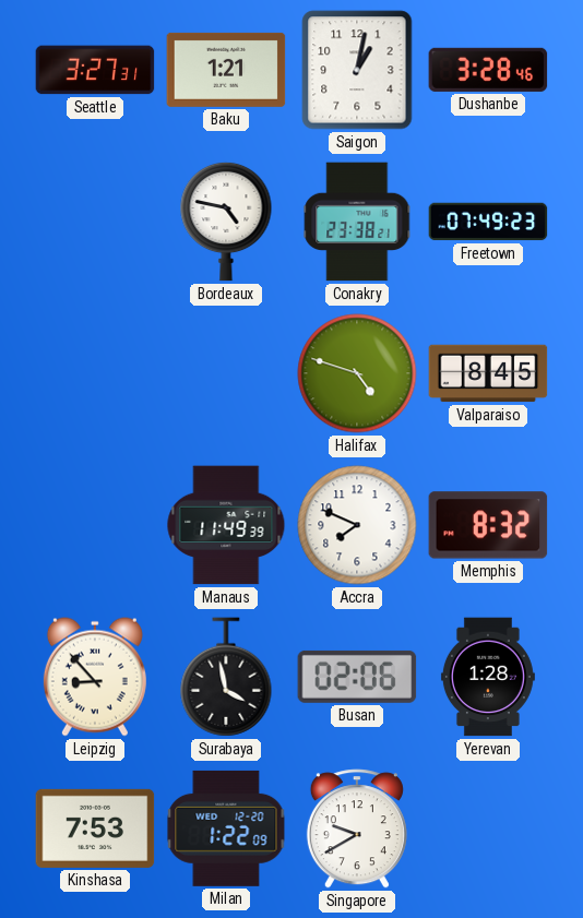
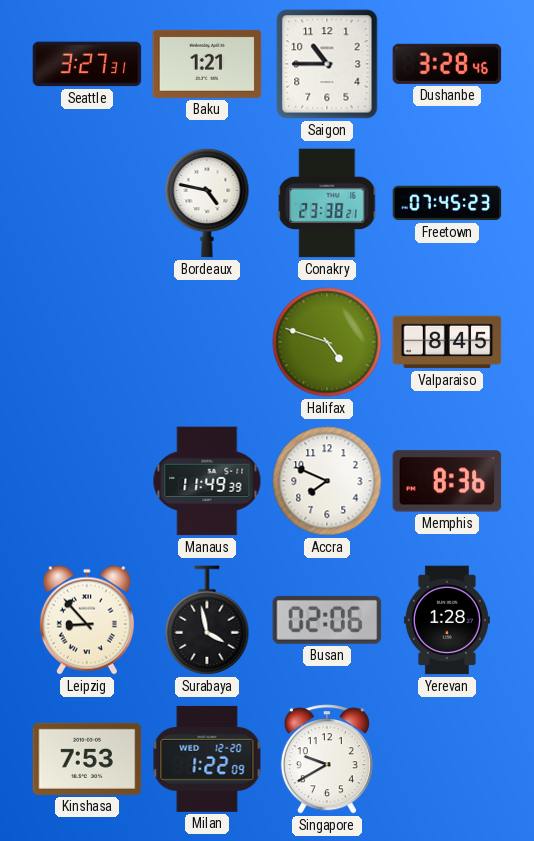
Saigon: 1:02 -> 10:45 (327, 64)
Freetown: 07:49 -> 07:45 (447, 203)
Memphis: 8:32 -> 8:36 (447, 481)
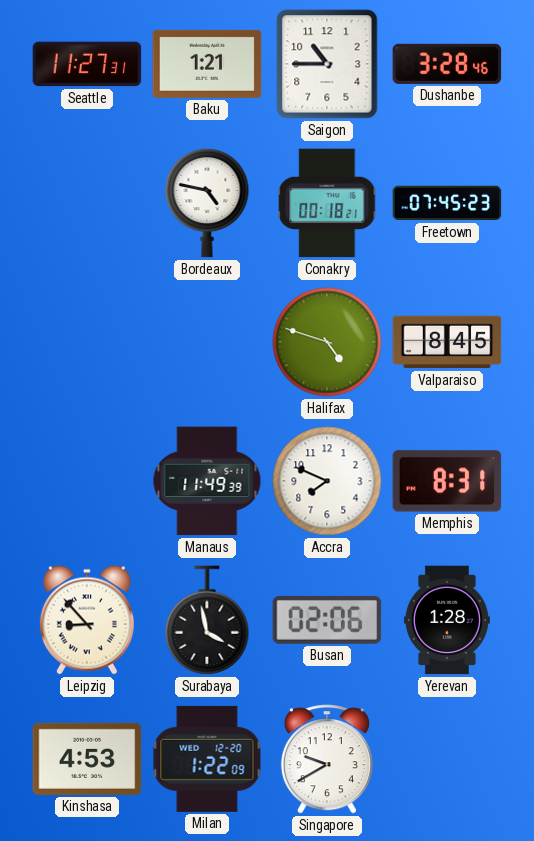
Seattle: 3:27 -> 11:27 (87, 64)
Conakry: 23:38 -> 00:18 (327, 203)
Memphis: 8:36 -> 8:31 (447, 481)
Kinshasa: 7:53 -> 4:53 (87, 759)
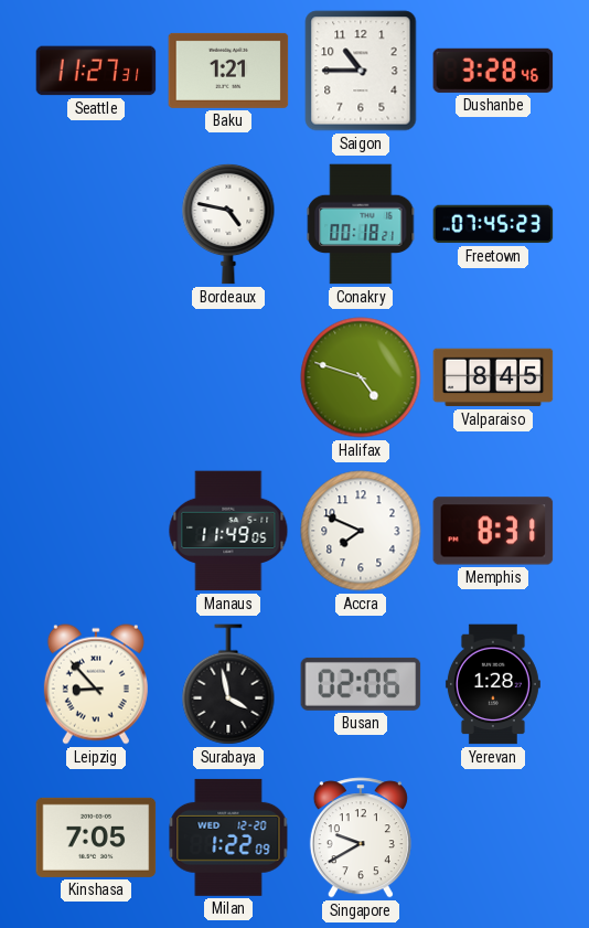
Manaus: 11:49:39 -> 11:49:05 (228, 531)
Kinshasa: 4:53 -> 7:05 (96, 838)
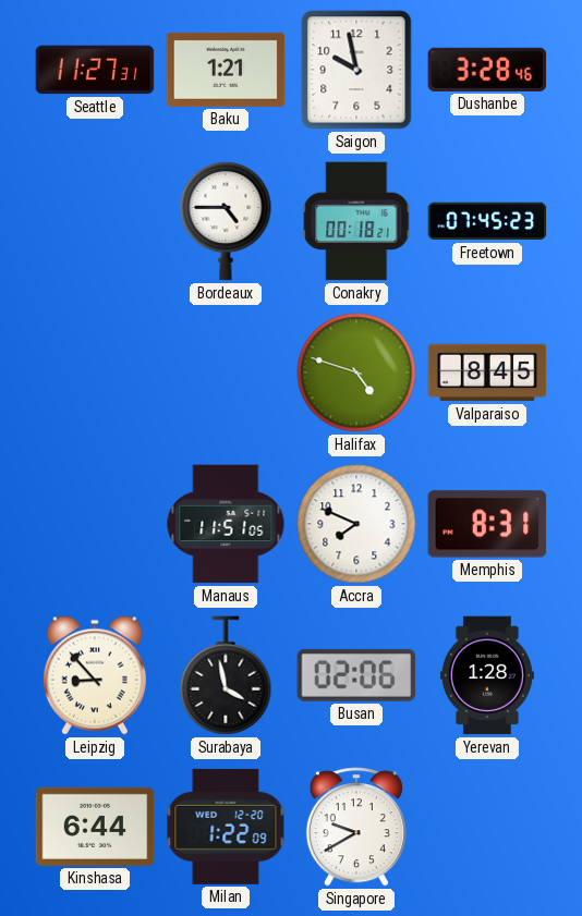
Saigon: 10:45 -> 9:58 (356, 70)
Bordeaux: 4:47 -> 4:45 (226, 221)
Manaus: 11:49 -> 11:51 (226, 524)
Kinshasa: 7:05 -> 6:44 (95, 827)
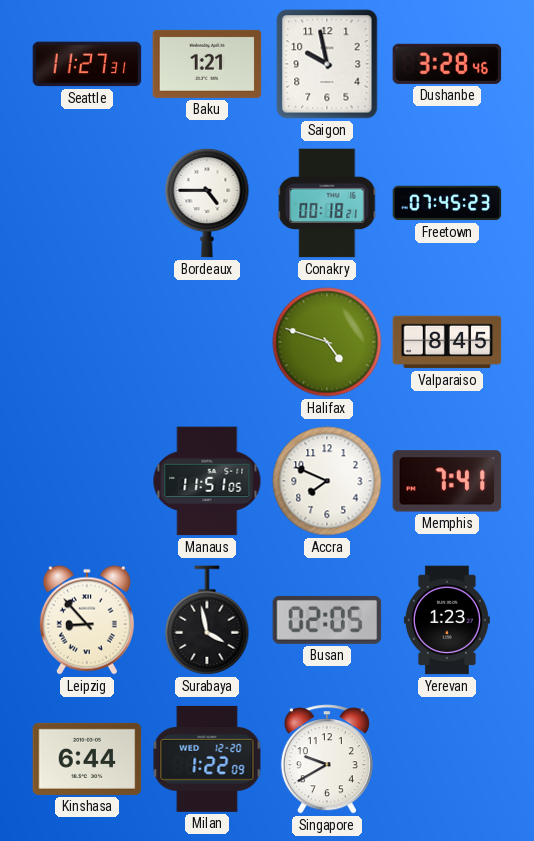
Memphis: 8:31 -> 7:41 (447, 481)
Busan: 02:06 -> 02:05 (327, 620)
Yerevan: 1:28 -> 1:23 (447, 620)
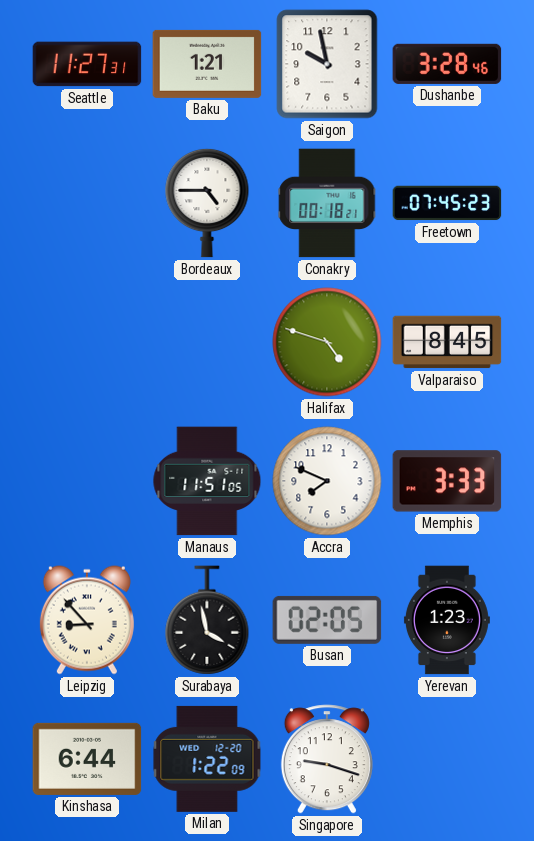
Memphis: 7:41 -> 3:33 (447, 481)
Singapore: 9:40 -> 9:18 (327, 759)
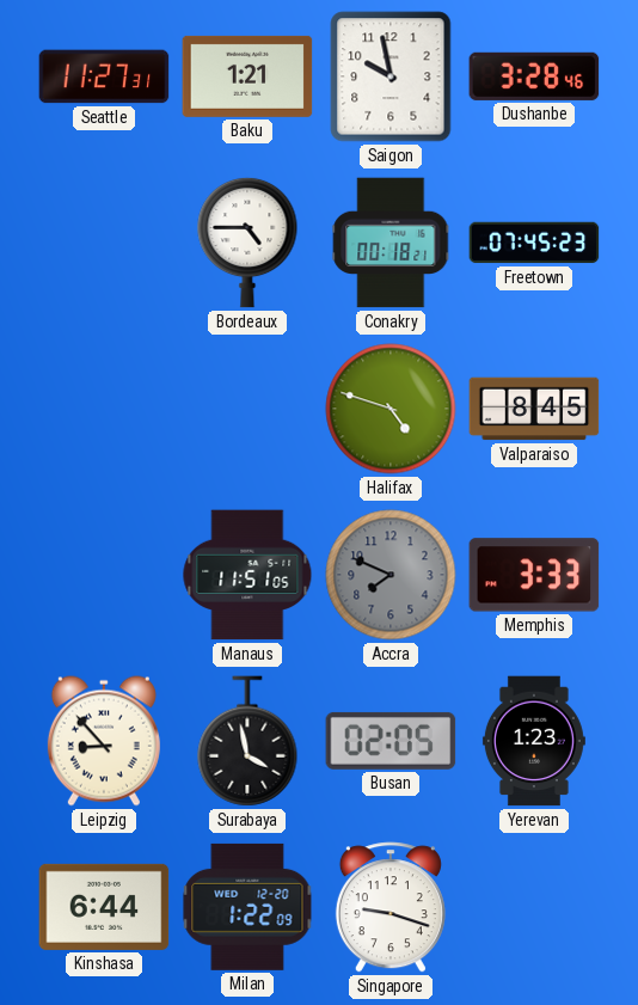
Accra dial: white -> grey (391, 575)
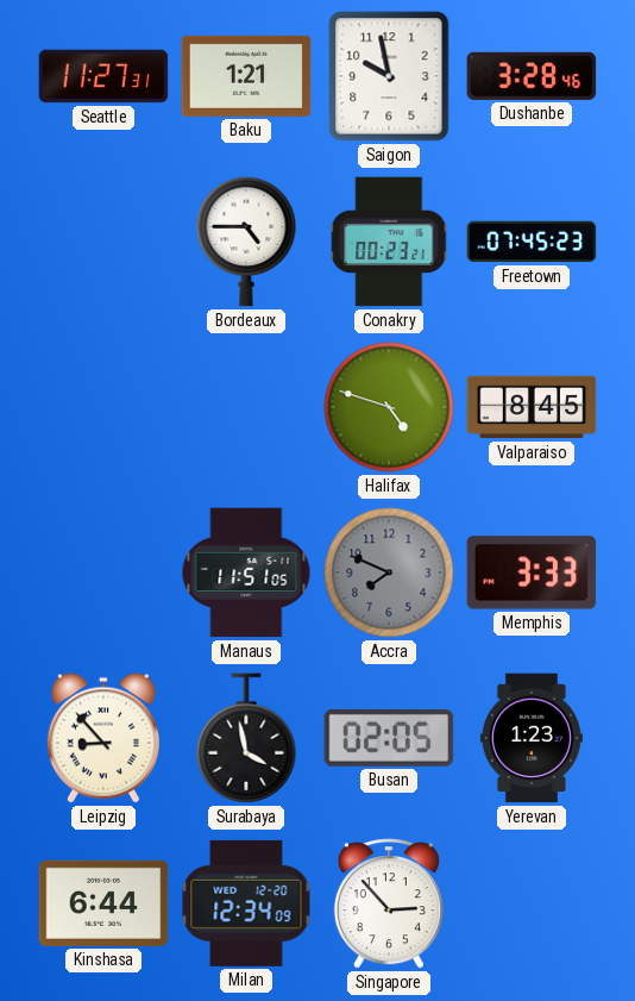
Conakry: 00:18 -> 00:23 (389, 242)
Milan: 1:22 -> 12:34 (246, 903)
Singapore: 9:18 -> 2:53 (389, 903)
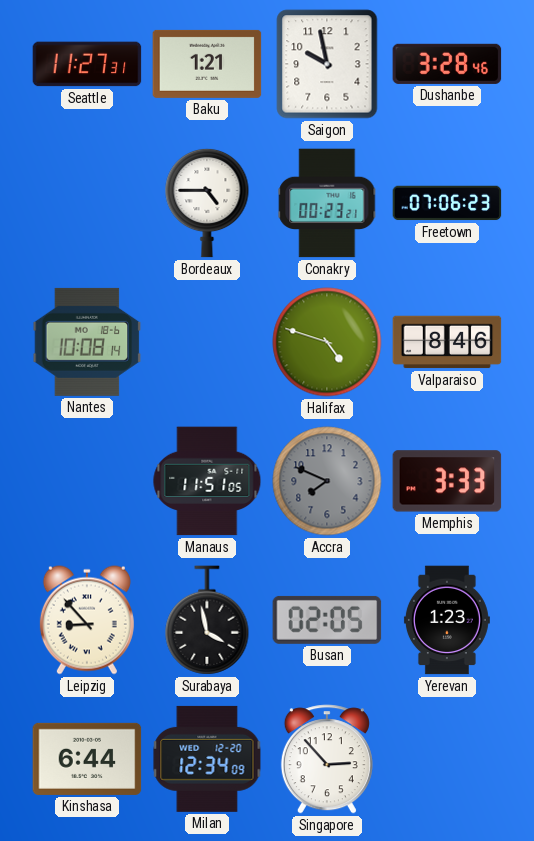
Freetown: 07:45 -> 07:06 (447, 203)
Nantes: none -> 10:08 (87, 342)
Valparaiso: 8:45 -> 8:46 (447, 342)
